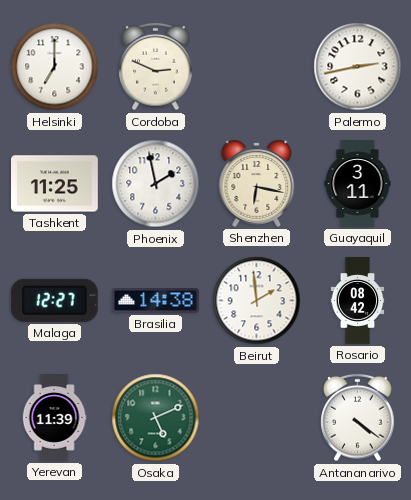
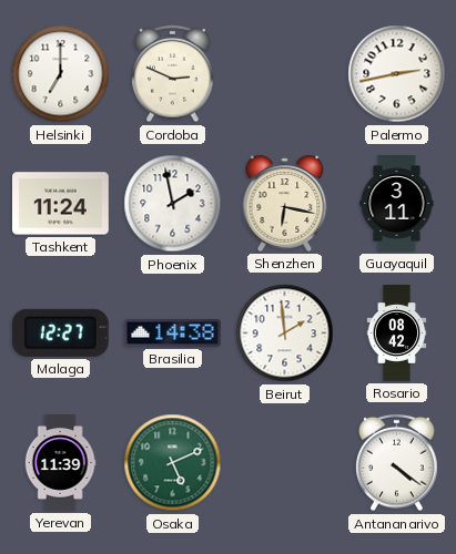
Tashkent: 11:25 -> 11:24 (61, 204)
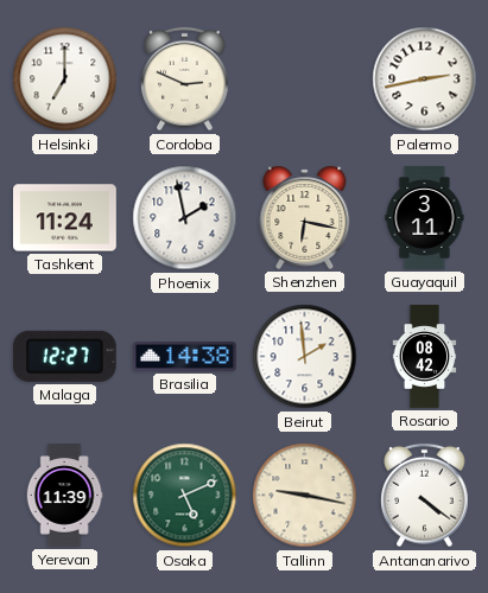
Tallinn: none -> 9:17 (305, 496)
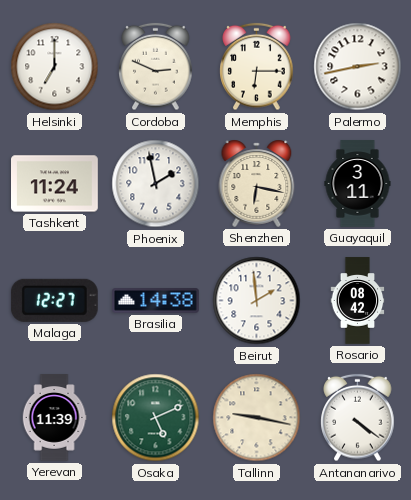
Memphis: none -> 6:15 (257, 67)
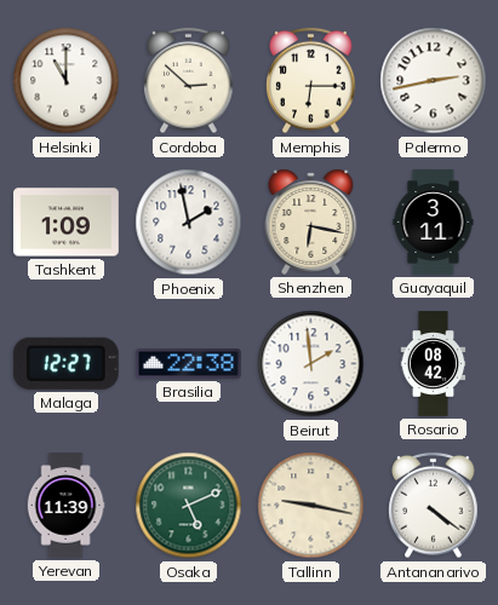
Helsinki: 7:00 -> 11:00 (67, 81)
Cordoba: 2:49 -> 2:52 (189, 81)
Tashkent: 11:24 -> 1:09 (67, 223)
Brasilia: 14:38 -> 22:38 (189, 364)
